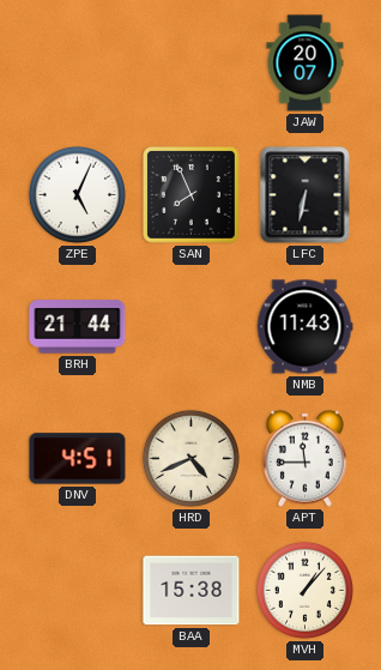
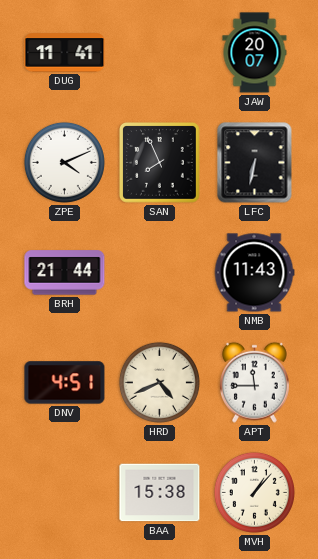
DUG: none -> 11:41 (65, 53)
ZPE: 5:04 -> 4:11 (64, 162)
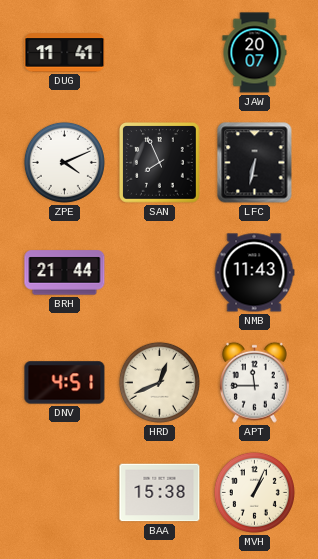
HRD: 4:41 -> 12:41 (159, 382)
MVH: 1:07 -> 1:04 (254, 492)
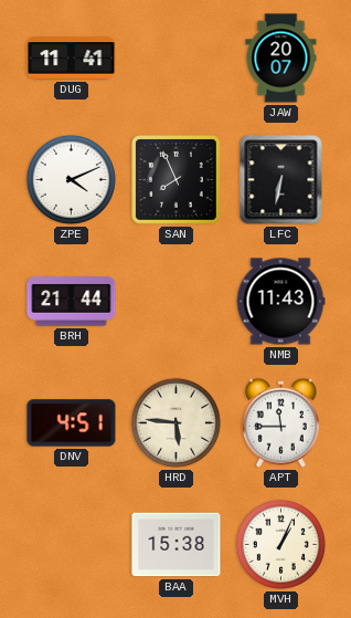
HRD: 12:41 -> 5:46 (175, 422)
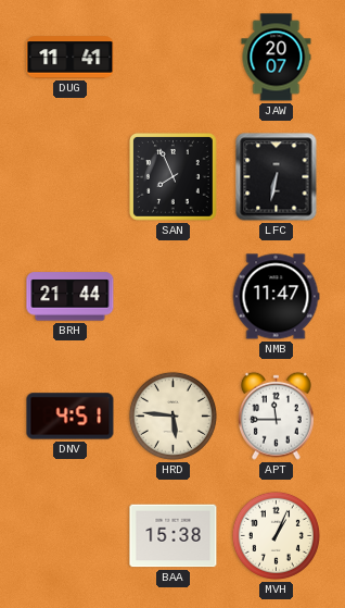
ZPE: 4:11 -> none (71, 179)
NMB: 11:43 -> 11:47 (276, 297)
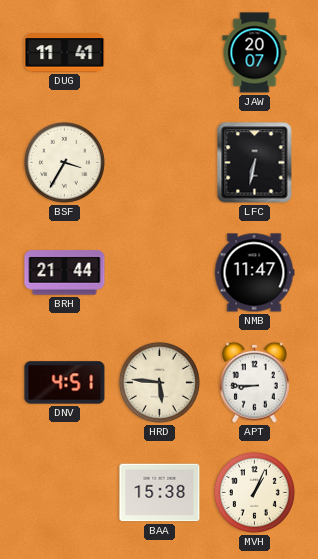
BSF: none -> 3:35 (64, 162)
SAN: 7:56 -> none (174, 177)
APT: 11:45 -> 8:45 (254, 382)
